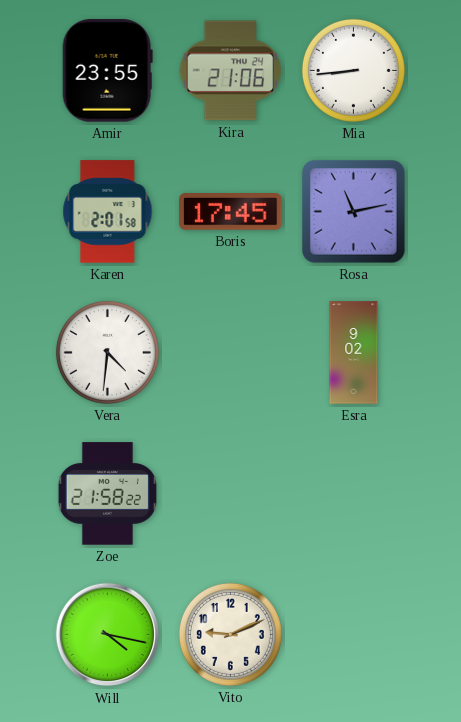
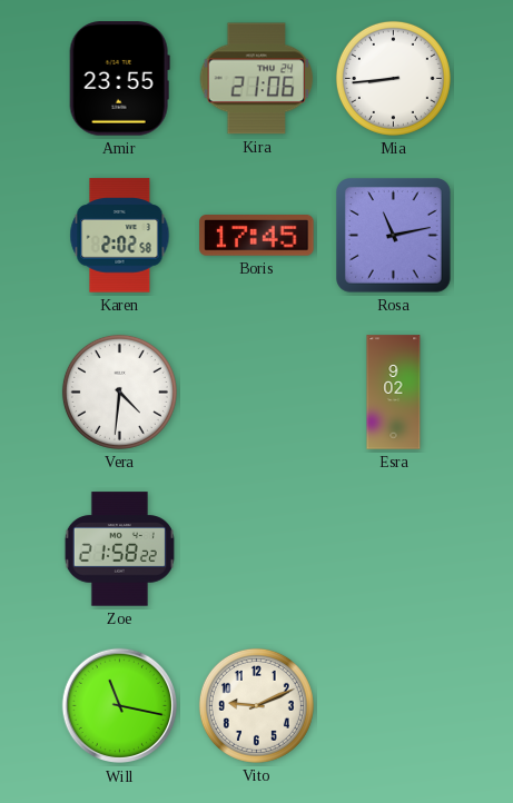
Karen: 2:01 -> 2:02 (120, 236)
Will: 4:17 -> 11:17 (120, 706)
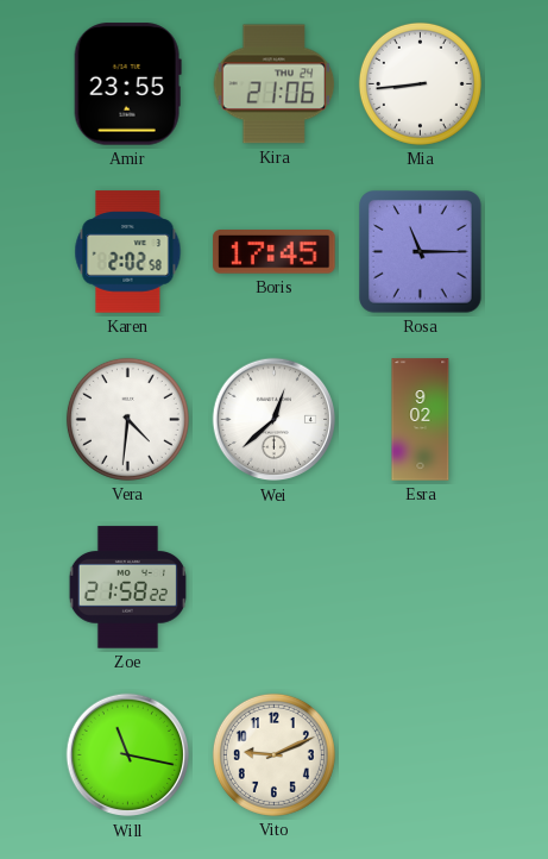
Rosa: 11:13 -> 11:15 (421, 252)
Wei: none -> 12:38 (275, 420)
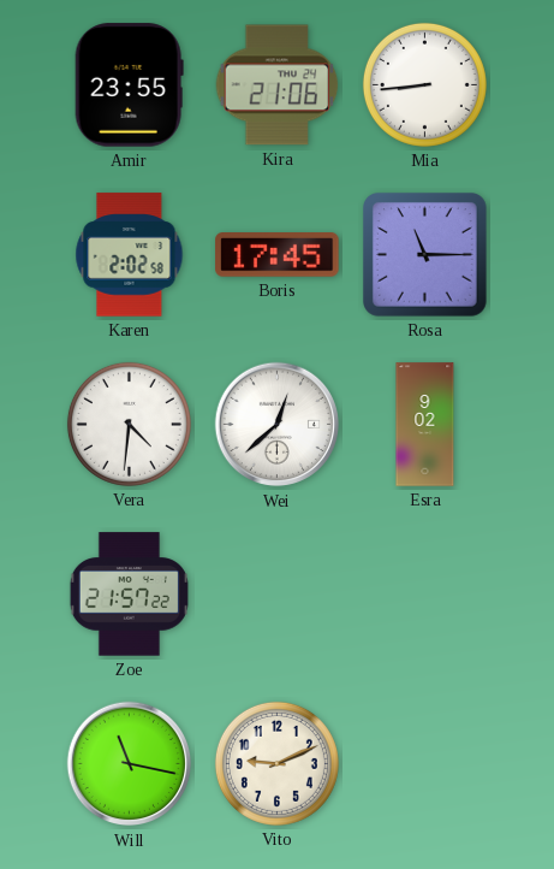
Zoe: 21:58 -> 21:57 (129, 595)
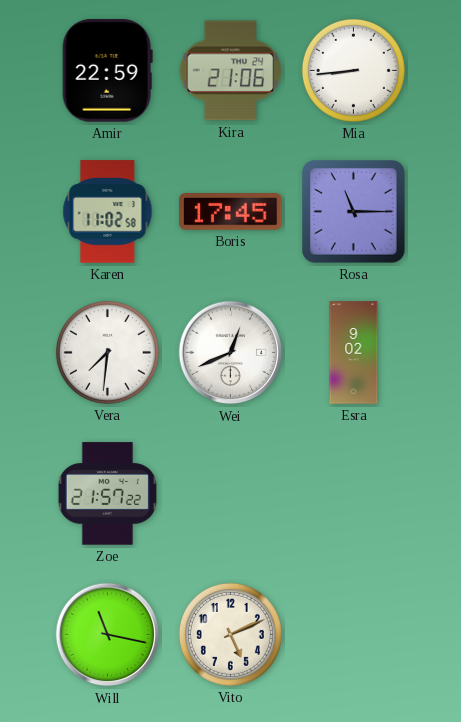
Amir: 23:55 -> 22:59 (107, 71)
Karen: 2:02 -> 11:02 (108, 212)
Vera: 4:31 -> 7:31 (107, 352)
Wei: 12:38 -> 12:41 (231, 353)
Vito: 9:11 -> 5:11 (230, 634)
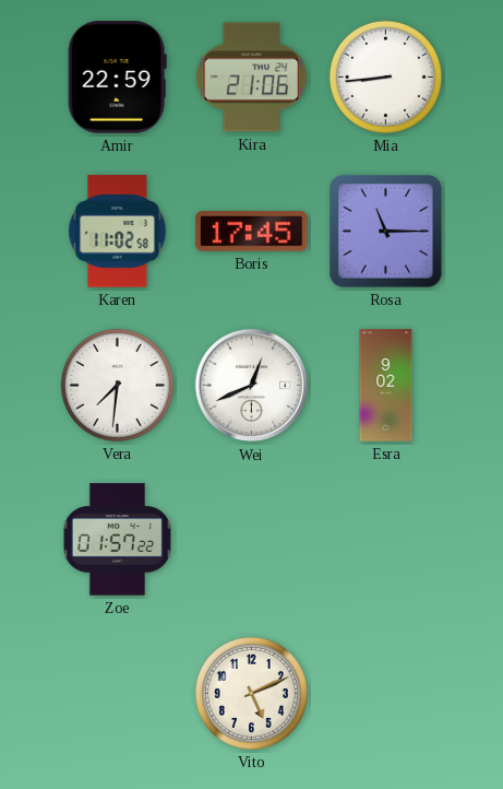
Zoe: 21:57 -> 01:57 (117, 540)
Will: 11:17 -> none (108, 635)
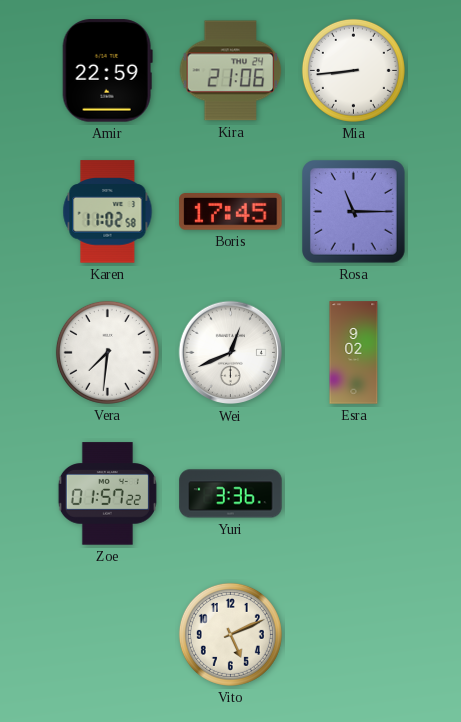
Yuri: none -> 3:36 (231, 494)
